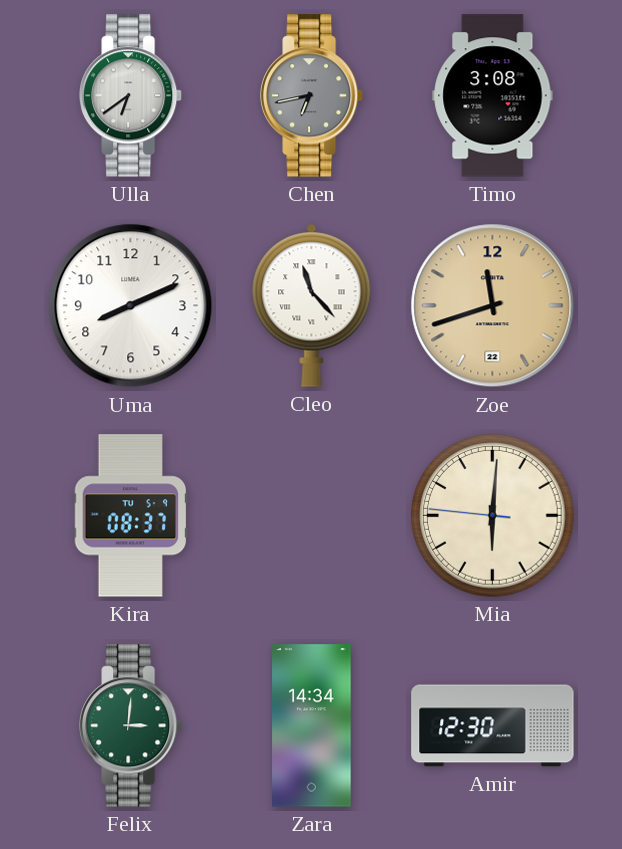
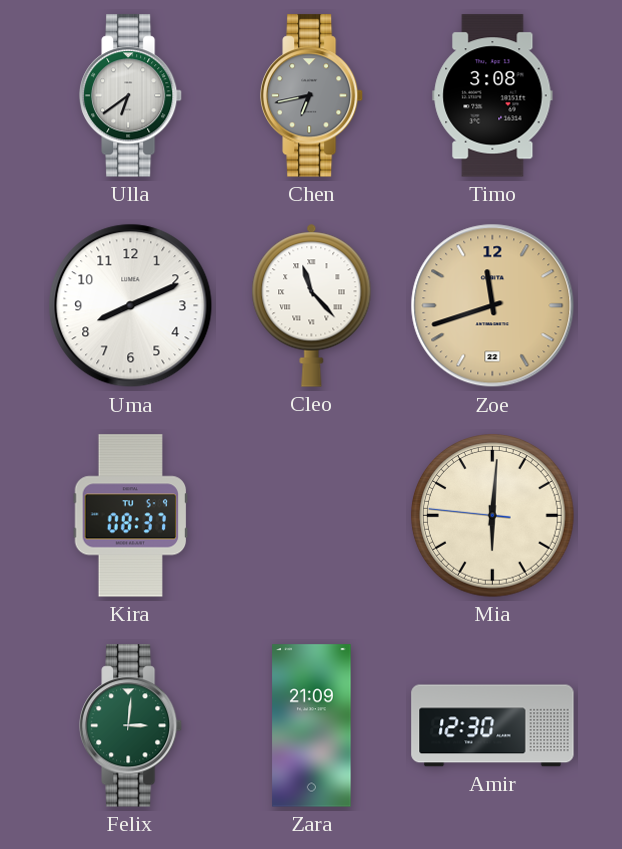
Zara: 14:34 -> 21:09 (312, 726)
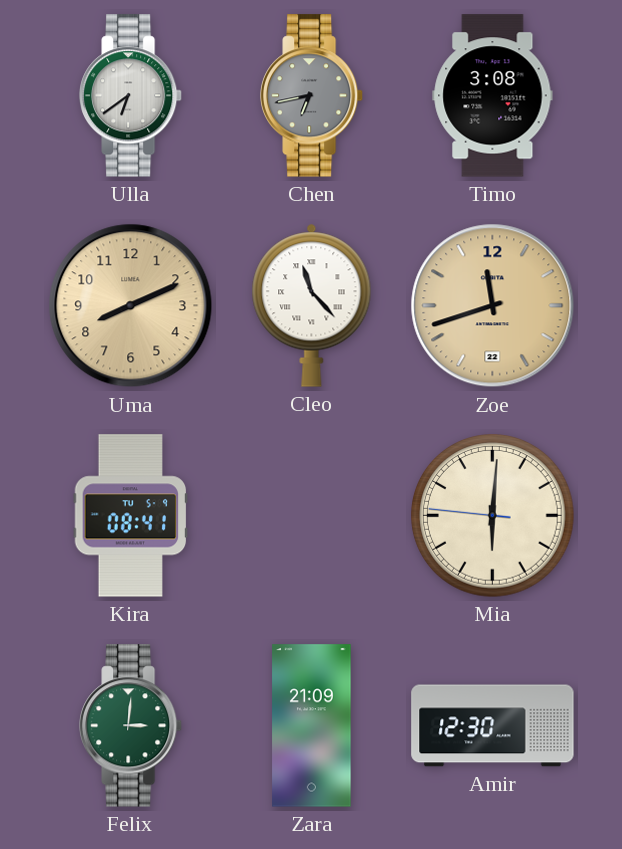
Uma dial: white -> champagne (131, 306)
Kira: 08:37 -> 08:41 (131, 516)
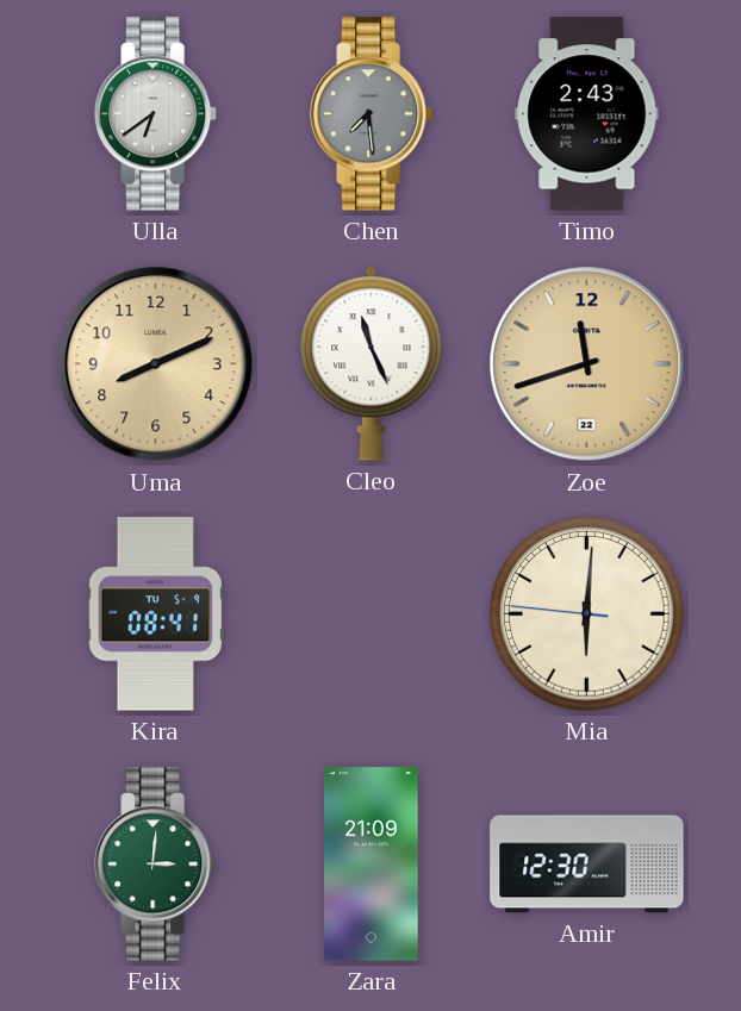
Chen: 6:43 -> 7:29 (373, 114)
Timo: 3:08 -> 2:43 (587, 114)
Cleo: 11:23 -> 11:26 (372, 363)
